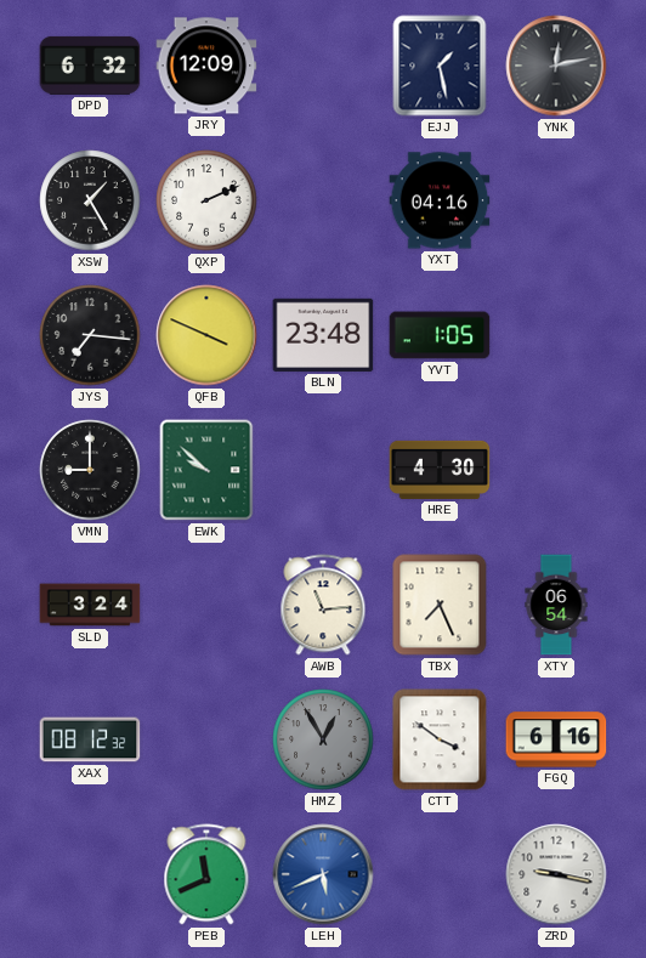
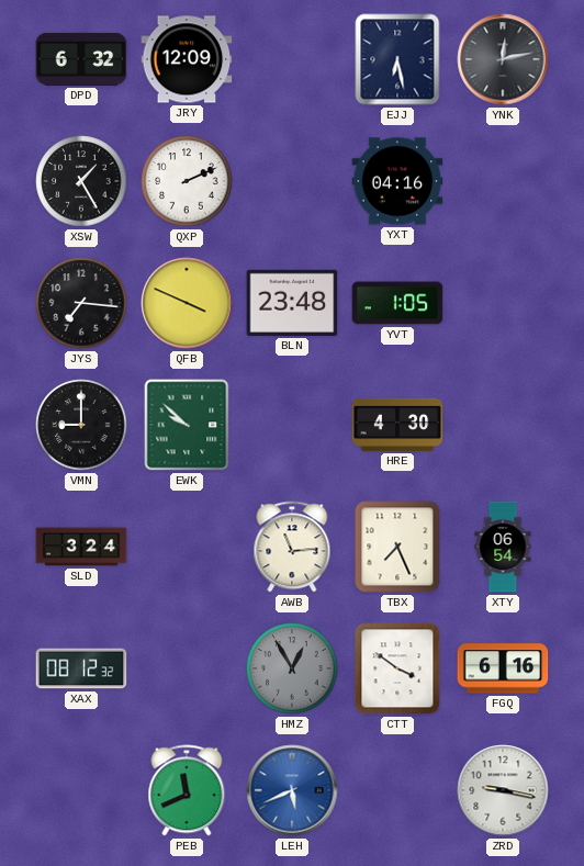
EJJ: 1:28 -> 6:28 (397, 59)
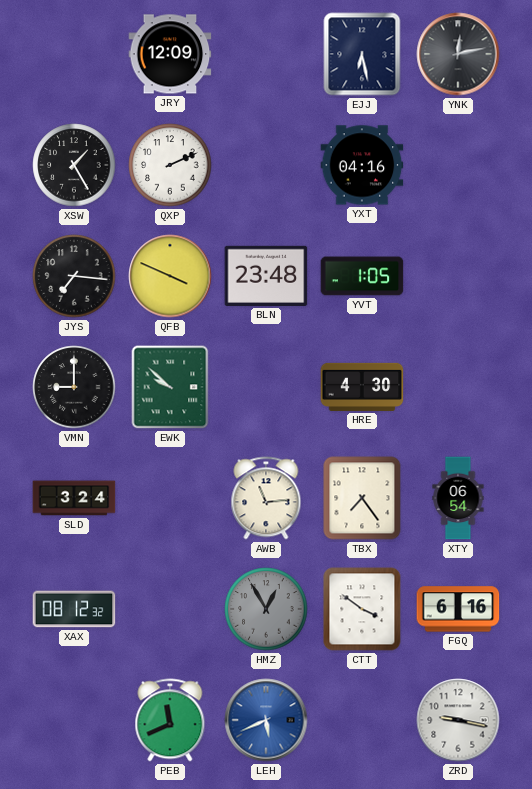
DPD: 6:32 -> none (81, 59)
TBX: 7:26 -> 7:24 (362, 498)
